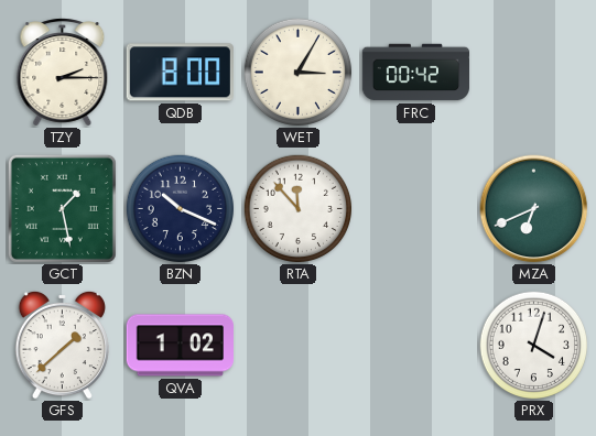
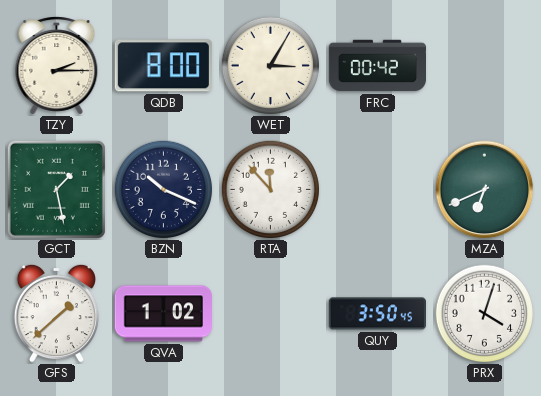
QUY: none -> 3:50 (377, 314)
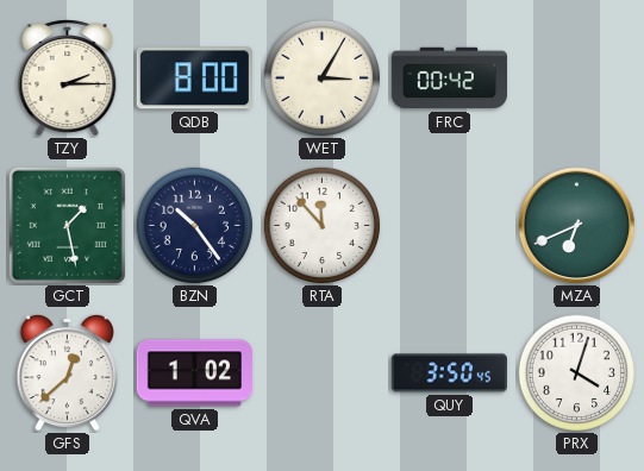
BZN: 10:19 -> 10:24 (195, 226)
GFS: 1:38 -> 12:38 (67, 372)
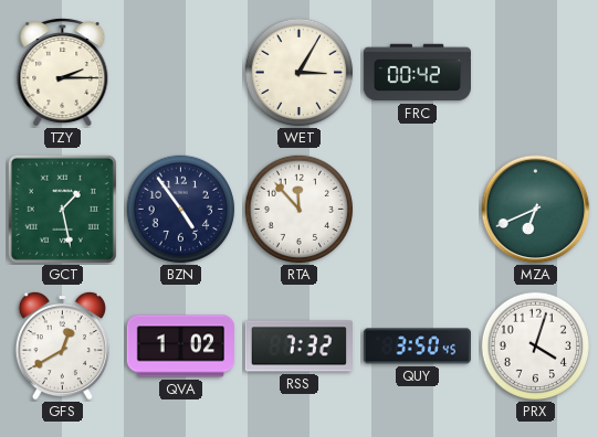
QDB: 8:00 -> none (194, 78)
BZN: 10:24 -> 4:54 (181, 210)
GFS: 12:38 -> 12:40 (62, 345)
RSS: none -> 7:32 (298, 347)
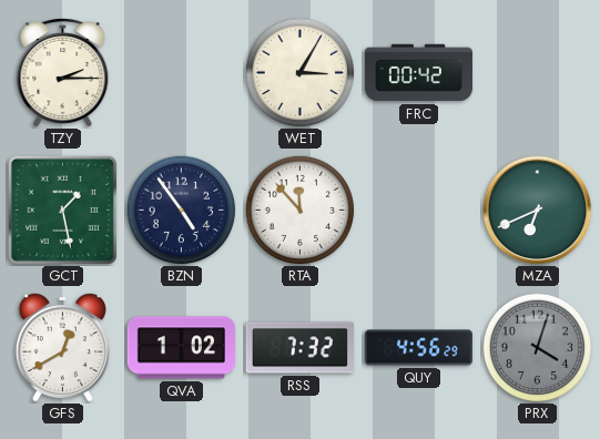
QUY: 3:50 -> 4:56 (418, 348)
PRX dial: white -> grey (538, 348)
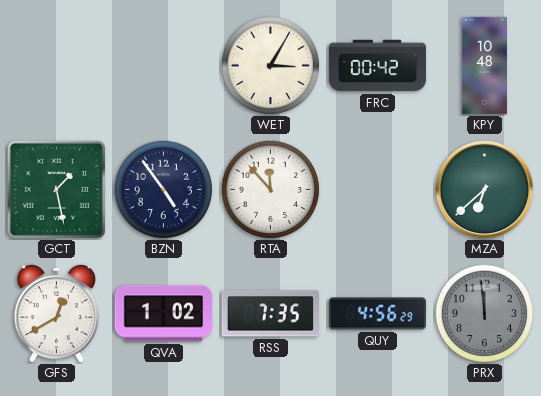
TZY: 2:15 -> none (63, 73)
KPY: none -> 10:48 (484, 66)
MZA: 6:41 -> 6:38 (485, 190)
RSS: 7:32 -> 7:35 (270, 314)
PRX: 4:03 -> 11:59 (485, 314)
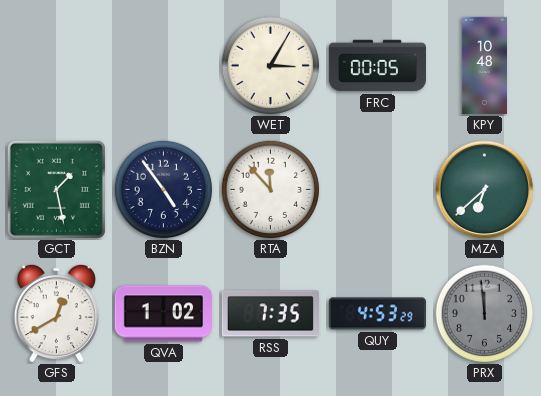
FRC: 00:42 -> 00:05 (378, 66)
QUY: 4:56 -> 4:53 (377, 314)
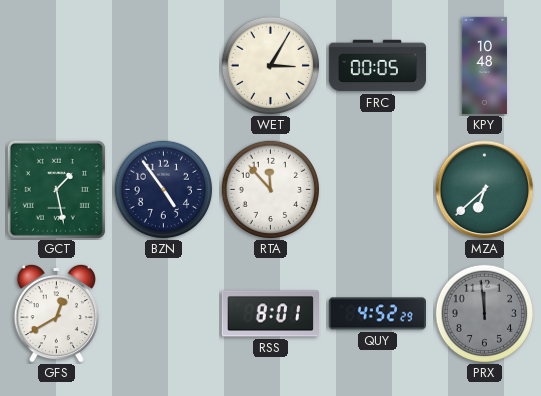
QVA: 1:02 -> none (163, 314)
RSS: 7:35 -> 8:01 (270, 314)
QUY: 4:53 -> 4:52 (377, 314)
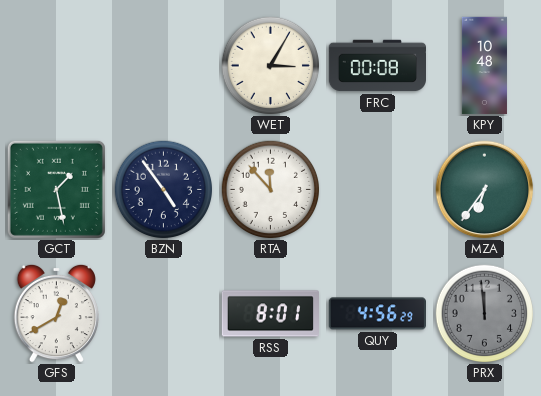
FRC: 00:05 -> 00:08 (378, 66)
MZA: 6:38 -> 6:36 (485, 190)
QUY: 4:52 -> 4:56 (377, 314)
